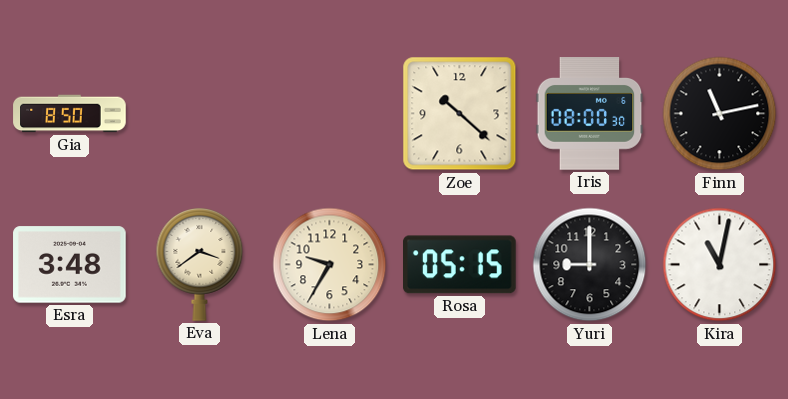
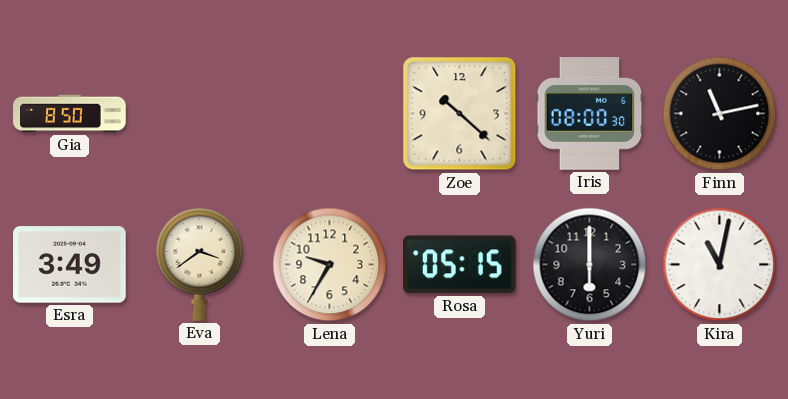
Esra: 3:48 -> 3:49 (70, 265)
Yuri: 9:00 -> 6:00 (590, 265)
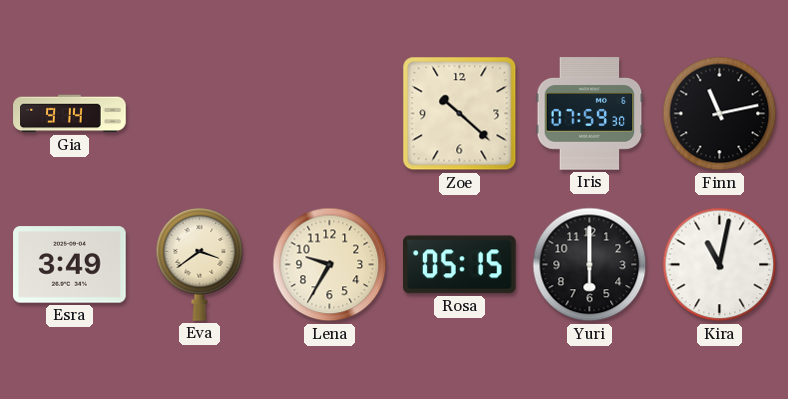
Gia: 8:50 -> 9:14 (70, 114)
Iris: 08:00 -> 07:59 (590, 114)
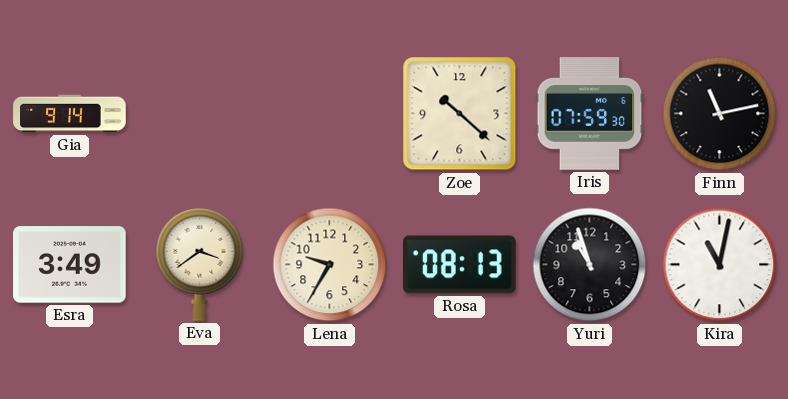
Rosa: 05:15 -> 08:13 (460, 265)
Yuri: 6:00 -> 10:57 (590, 265)
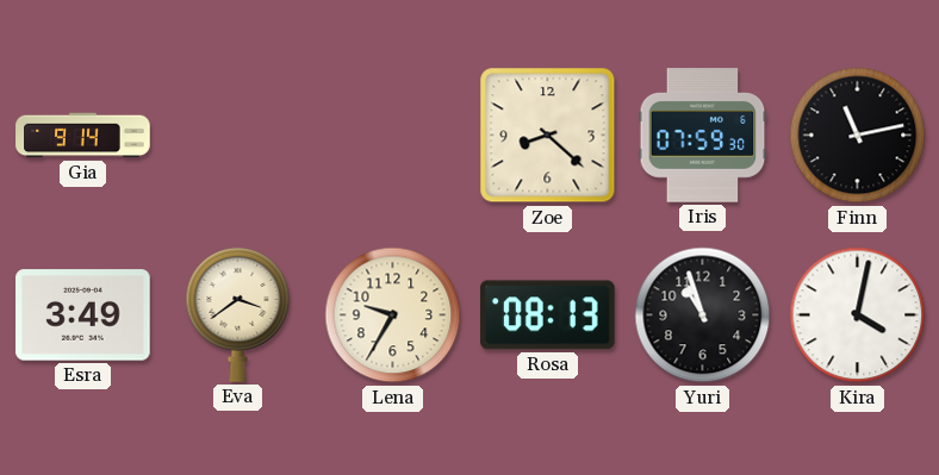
Zoe: 10:22 -> 8:22 (548, 136)
Kira: 11:02 -> 4:02 (858, 315)
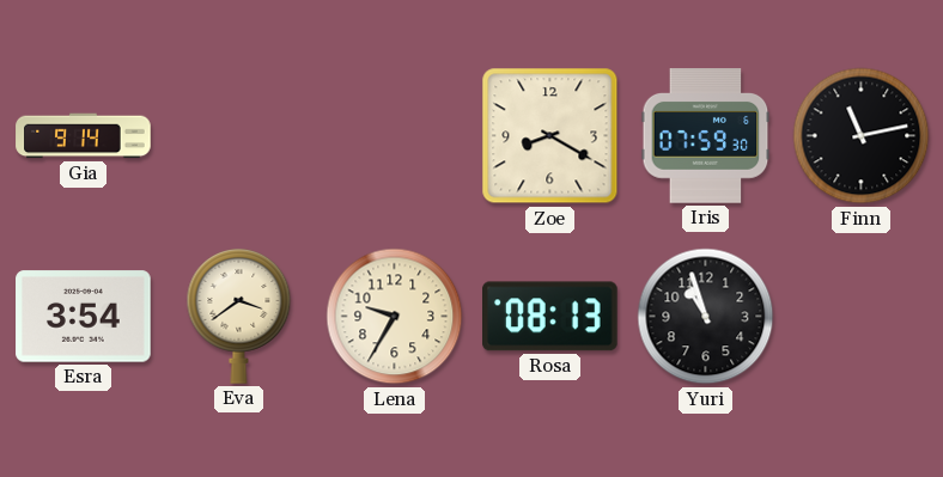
Zoe: 8:22 -> 8:20 (550, 136)
Esra: 3:49 -> 3:54 (84, 317)
Kira: 4:02 -> none (858, 315)
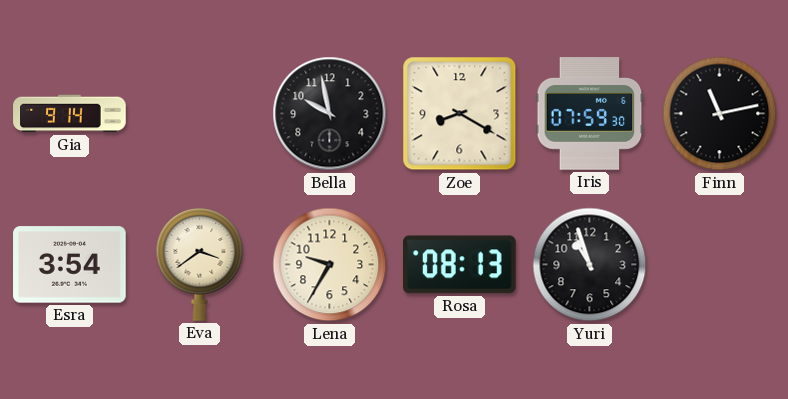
Bella: none -> 9:58 (330, 114)
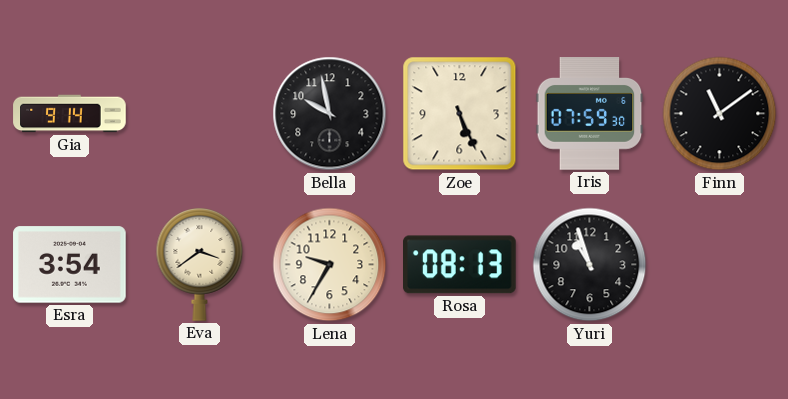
Zoe: 8:20 -> 5:26 (460, 114)
Finn: 11:13 -> 11:09 (720, 114)
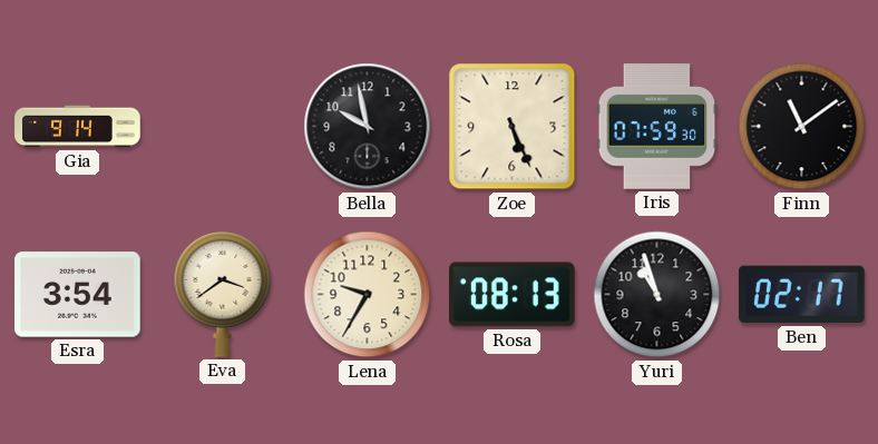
Ben: none -> 02:17 (802, 295)
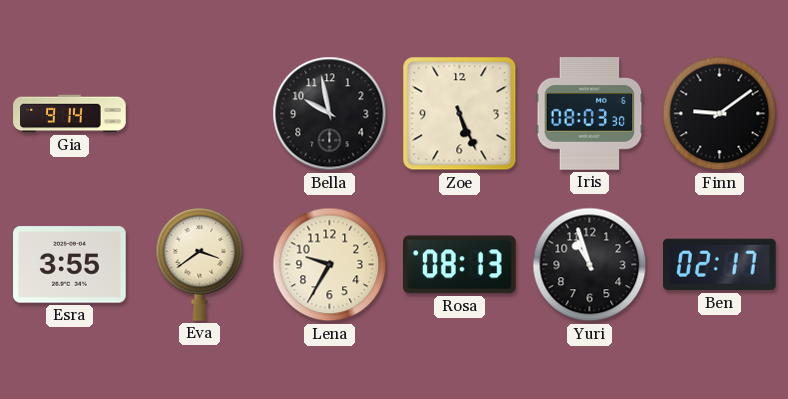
Iris: 07:59 -> 08:03 (590, 114)
Finn: 11:09 -> 9:09 (720, 114)
Esra: 3:54 -> 3:55 (70, 265)
